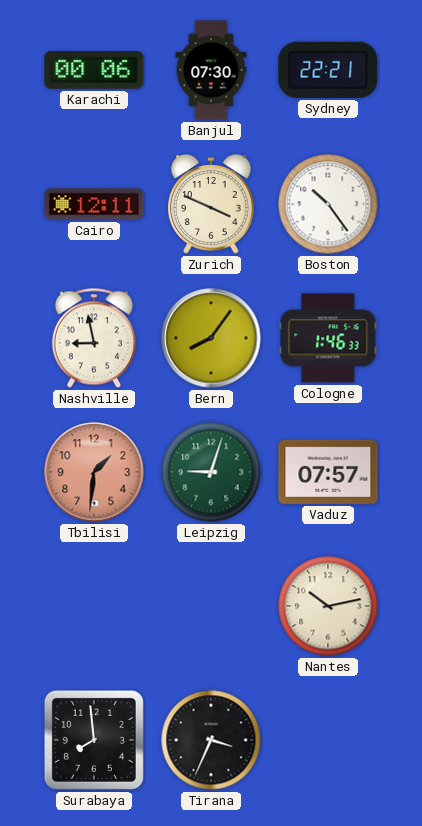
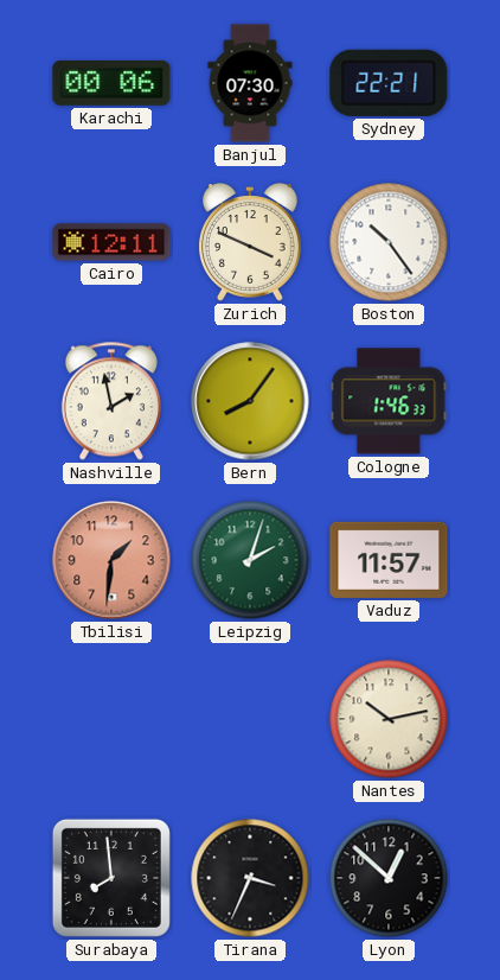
Nashville: 8:58 -> 1:58 (111, 401)
Leipzig: 9:03 -> 2:03 (250, 560)
Vaduz: 07:57 -> 11:57 (389, 560)
Lyon: none -> 12:52 (389, 878)
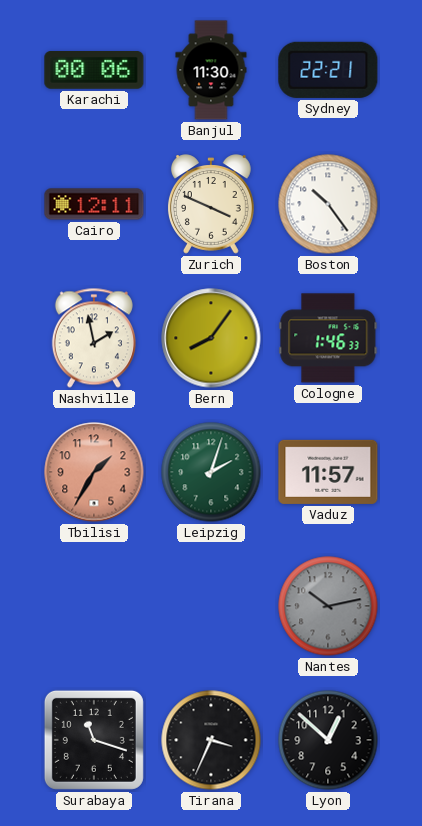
Banjul: 07:30 -> 11:30 (211, 70)
Tbilisi: 1:31 -> 1:35 (94, 472)
Nantes dial: cream -> grey (328, 606)
Surabaya: 7:59 -> 11:18 (94, 740)
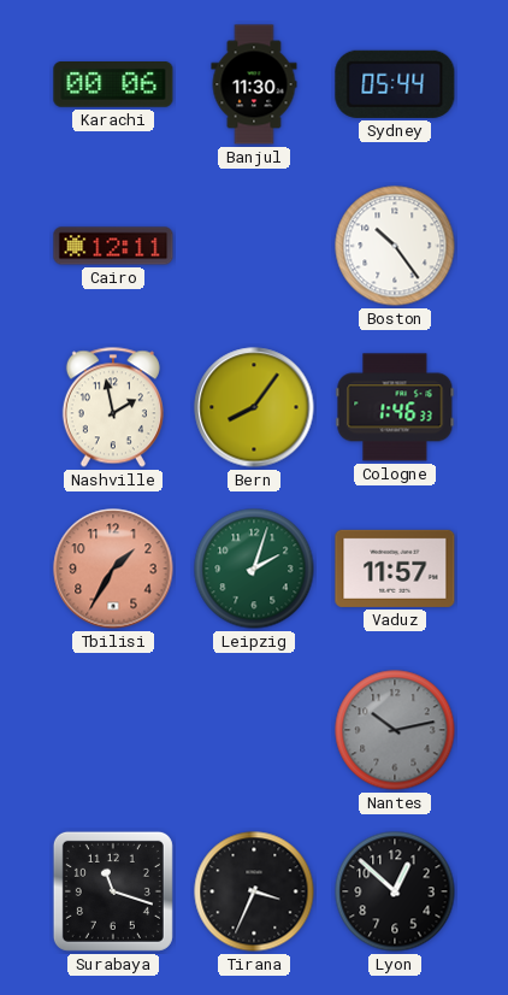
Sydney: 22:21 -> 05:44 (395, 84)
Zurich: 3:49 -> none (211, 204)
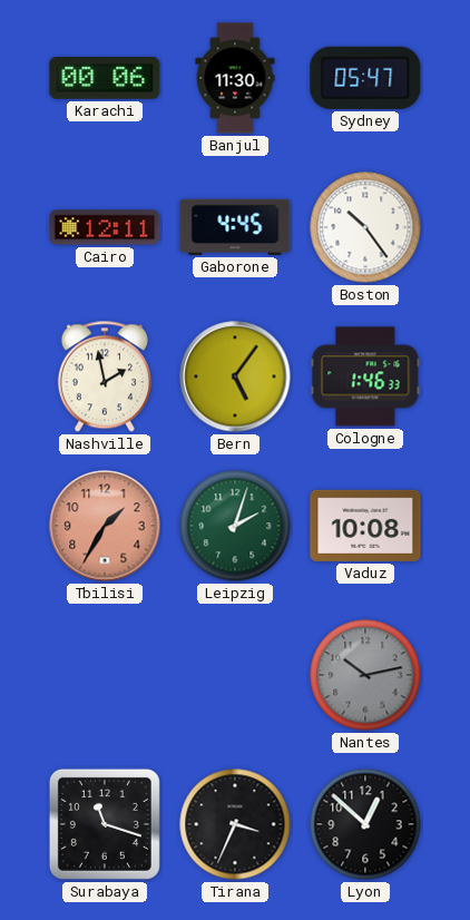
Sydney: 05:44 -> 05:47 (365, 78)
Gaborone: none -> 4:45 (235, 227)
Bern: 8:06 -> 5:06 (235, 376)
Vaduz: 11:57 -> 10:08 (365, 526)
